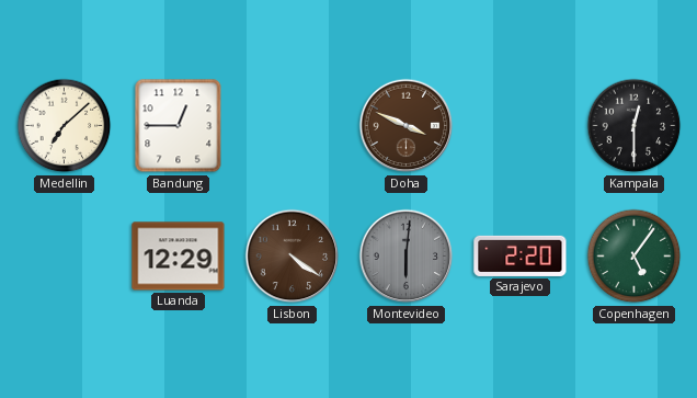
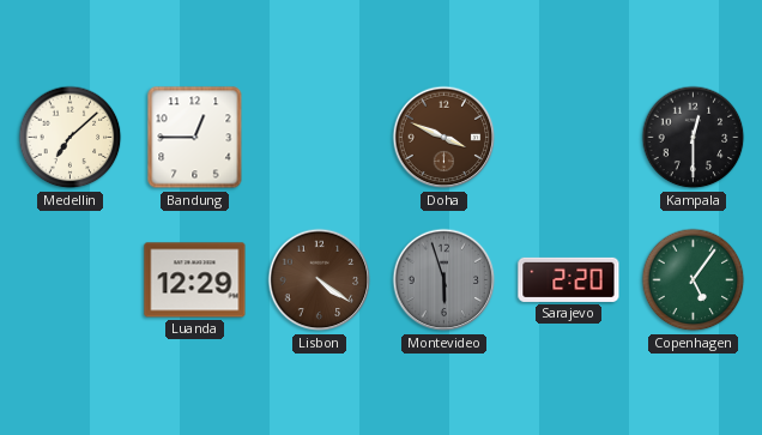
Montevideo: 6:01 -> 5:57 (444, 280)
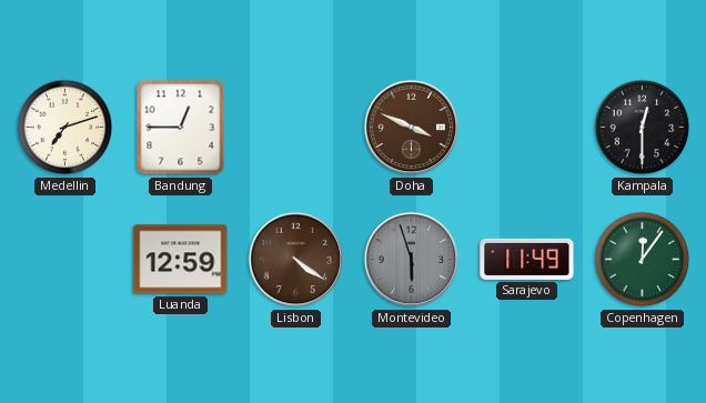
Medellin: 7:08 -> 7:12 (65, 128)
Luanda: 12:29 -> 12:59 (181, 260)
Sarajevo: 2:20 -> 11:49 (527, 259)
Copenhagen: 5:06 -> 12:06 (643, 260)
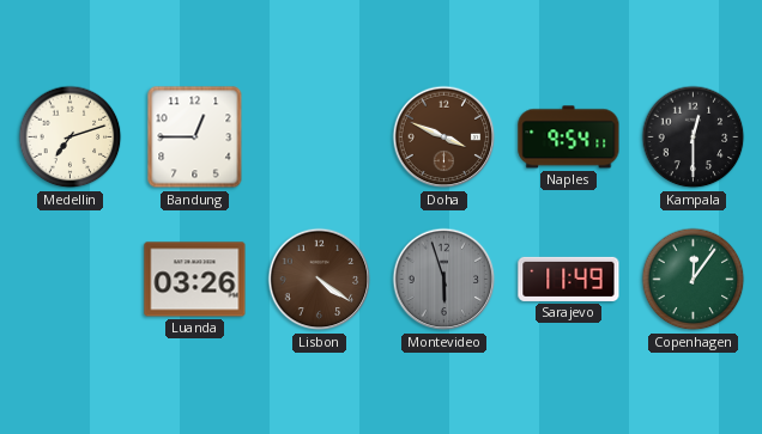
Naples: none -> 9:54 (569, 137)
Luanda: 12:59 -> 03:26 (195, 280)
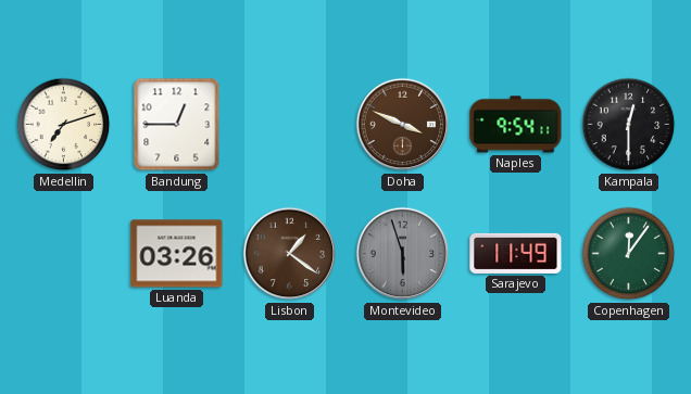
Lisbon: 4:21 -> 1:21 (290, 254)
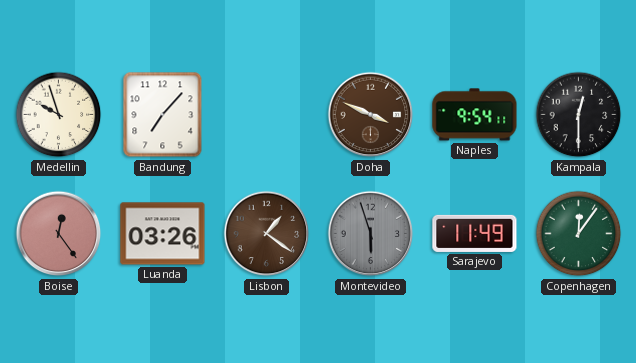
Medellin: 7:12 -> 9:57 (59, 115)
Bandung: 12:45 -> 7:07 (163, 115)
Boise: none -> 12:24 (59, 234)
